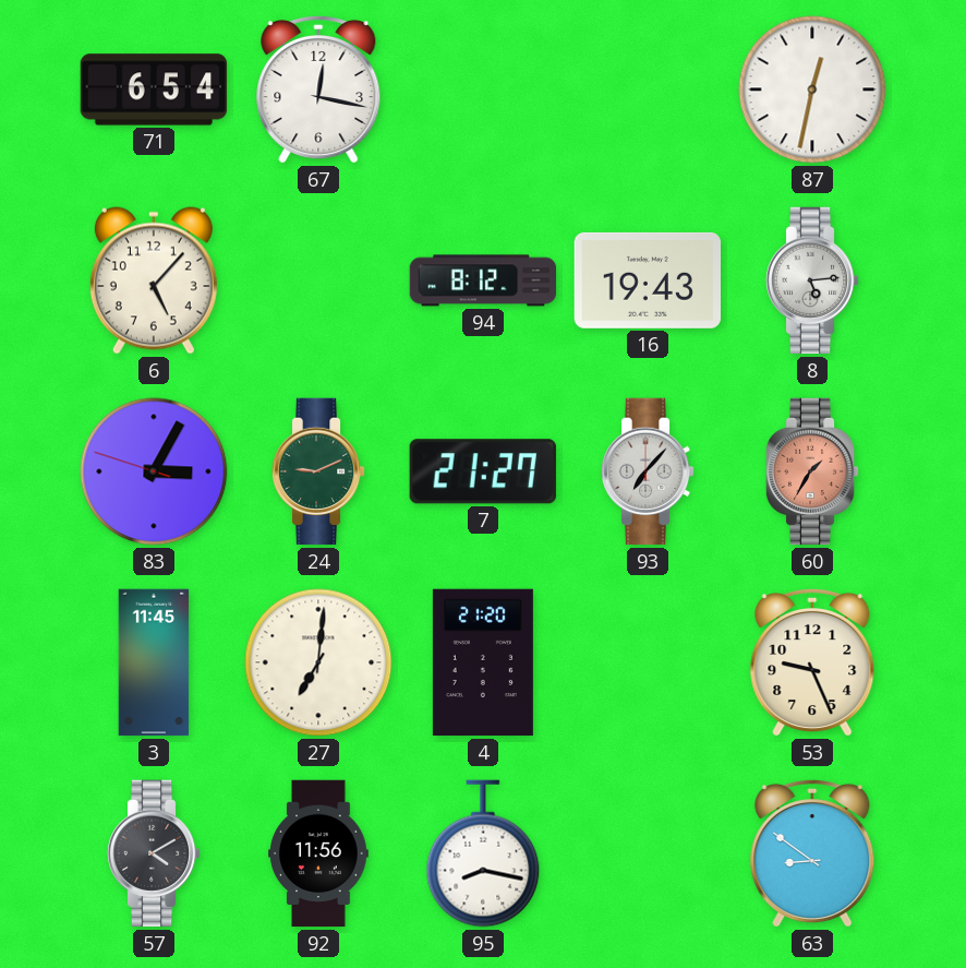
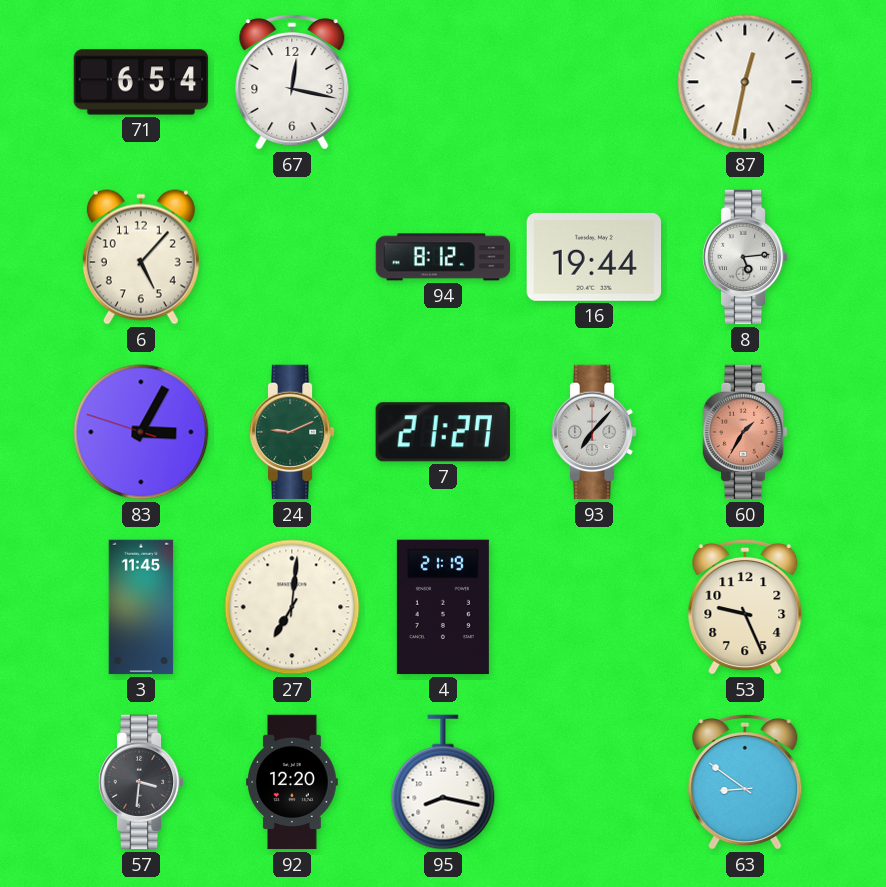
16: 19:43 -> 19:44 (593, 257)
4: 21:20 -> 21:19 (443, 607)
57: 4:10 -> 3:31 (141, 782)
92: 11:56 -> 12:20 (292, 782)
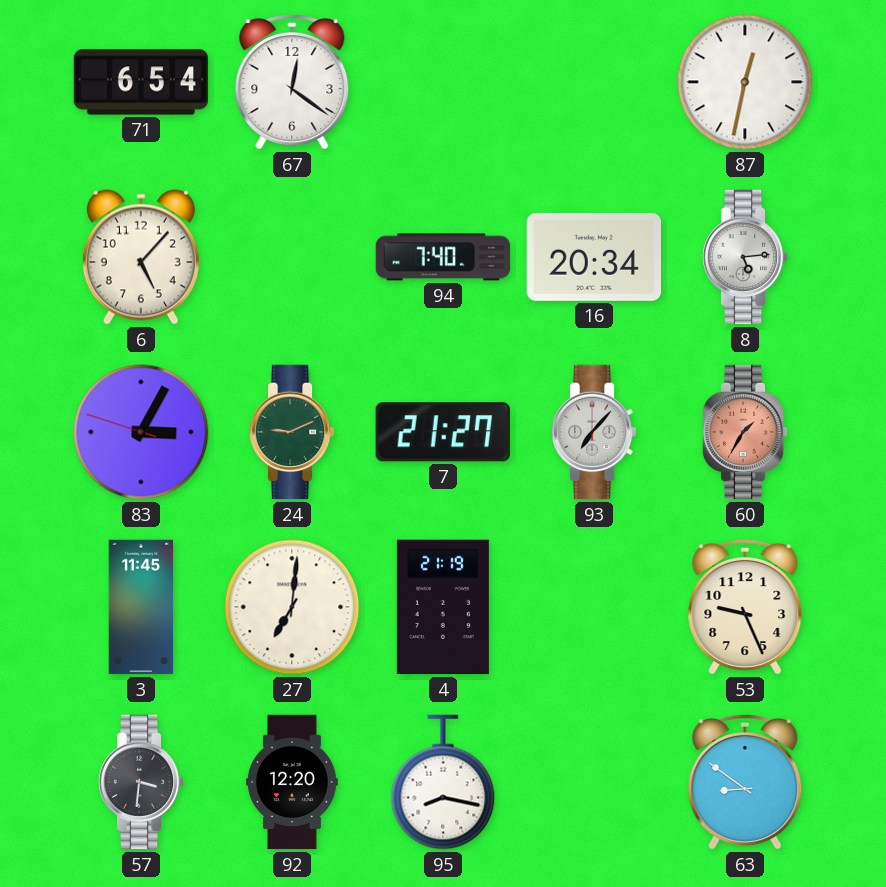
67: 12:17 -> 12:21 (292, 82)
94: 8:12 -> 7:40 (443, 257)
16: 19:44 -> 20:34 (593, 257)
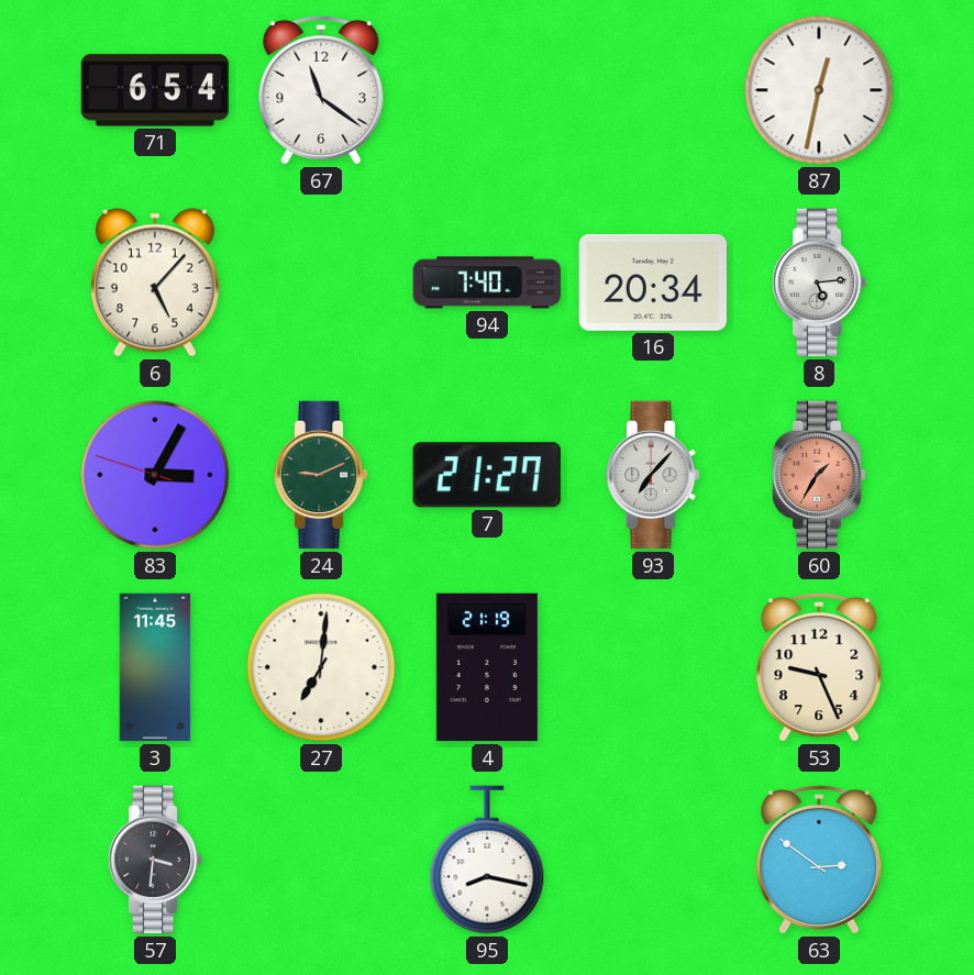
67: 12:21 -> 11:21 (321, 90)
92: 12:20 -> none (292, 782)
63: 8:51 -> 2:51 (819, 860)
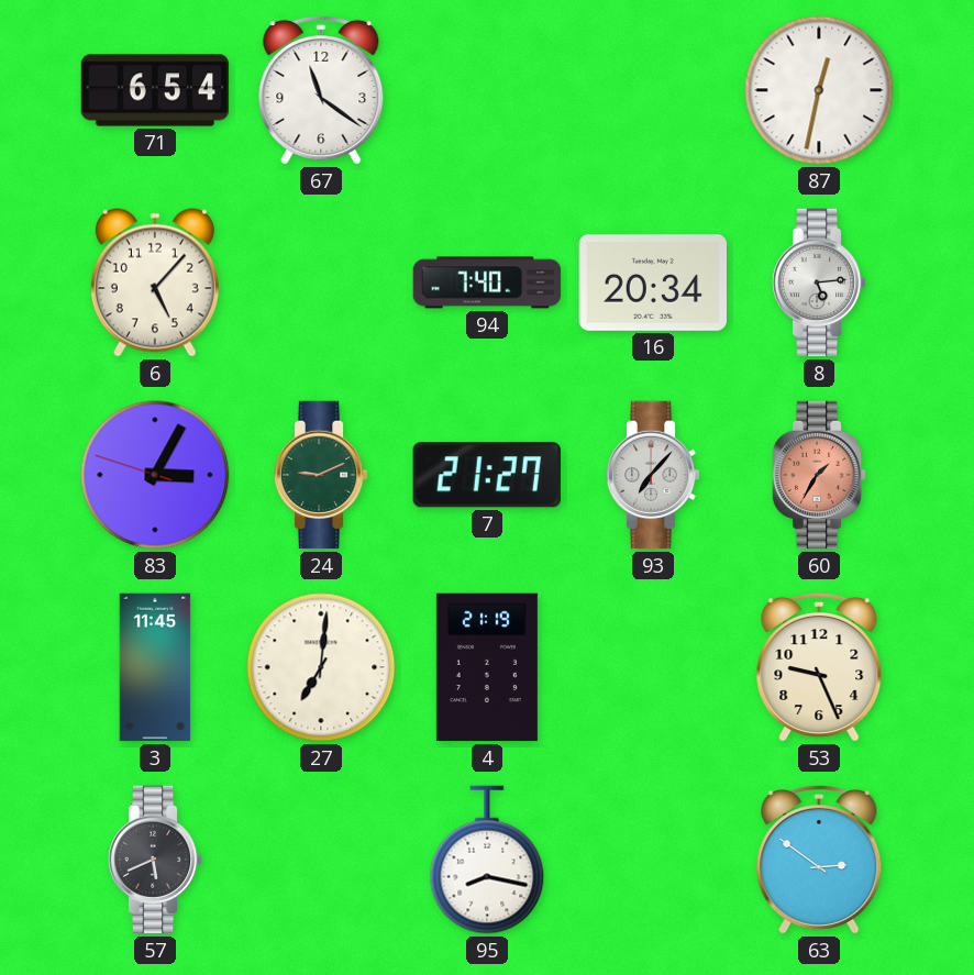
57: 3:31 -> 5:41 (155, 860)
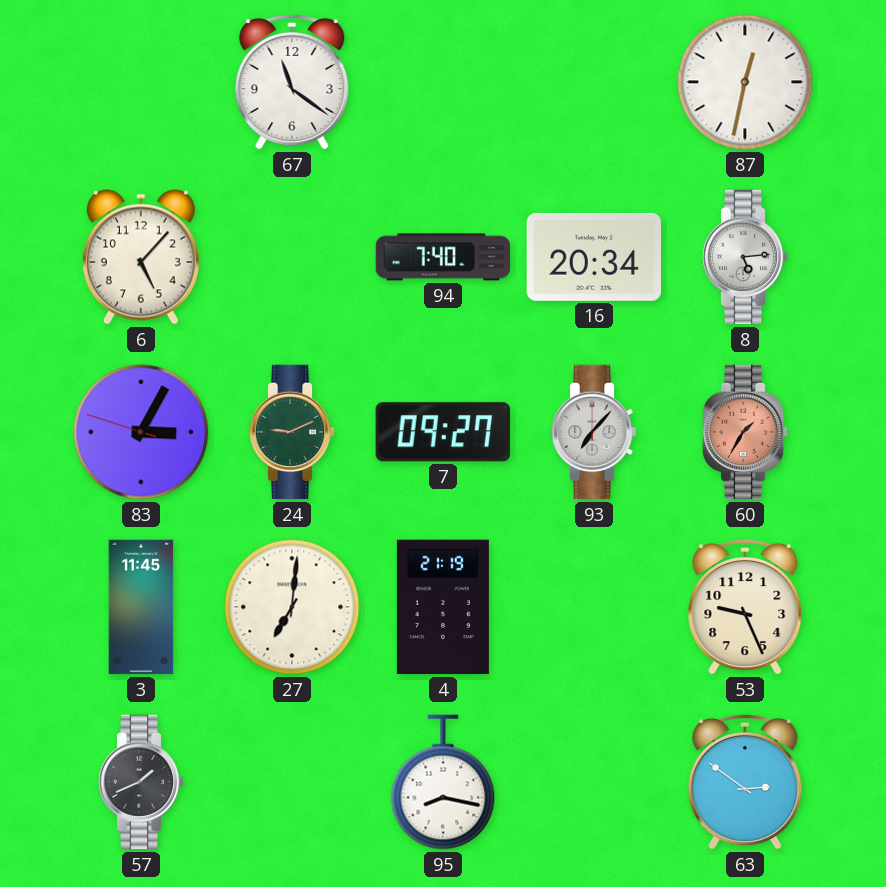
71: 6:54 -> none (155, 90)
7: 21:27 -> 09:27 (443, 432)
57: 5:41 -> 1:41 (141, 782)
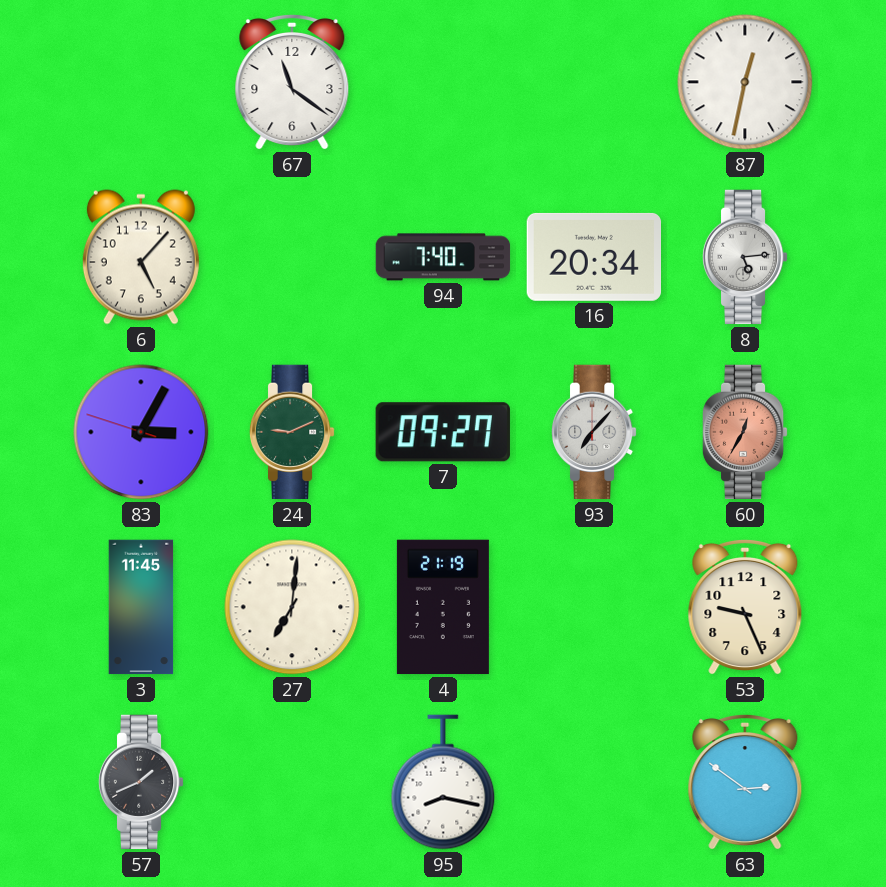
60: 1:35 -> 12:35 (745, 432)
